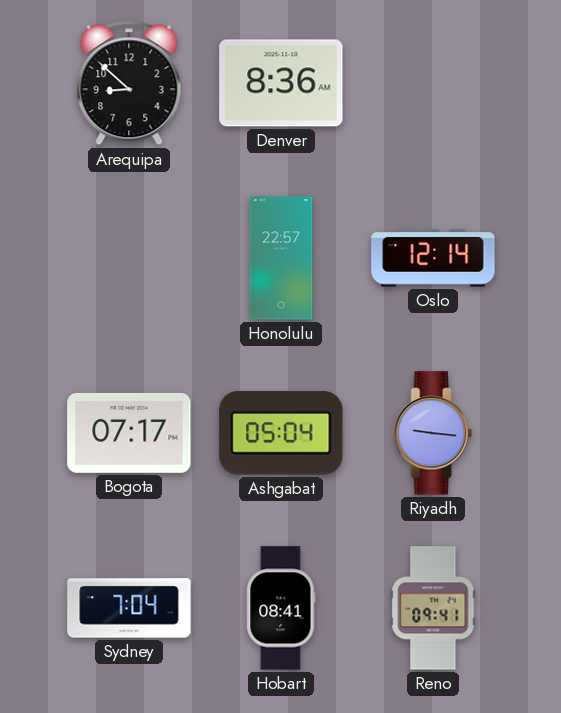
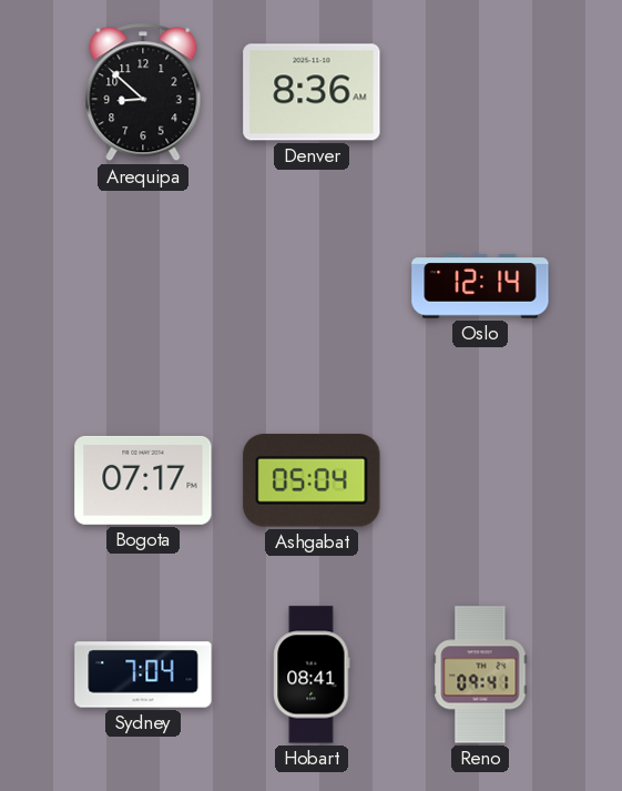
Honolulu: 22:57 -> none (281, 258)
Riyadh: 9:16 -> none (433, 433)
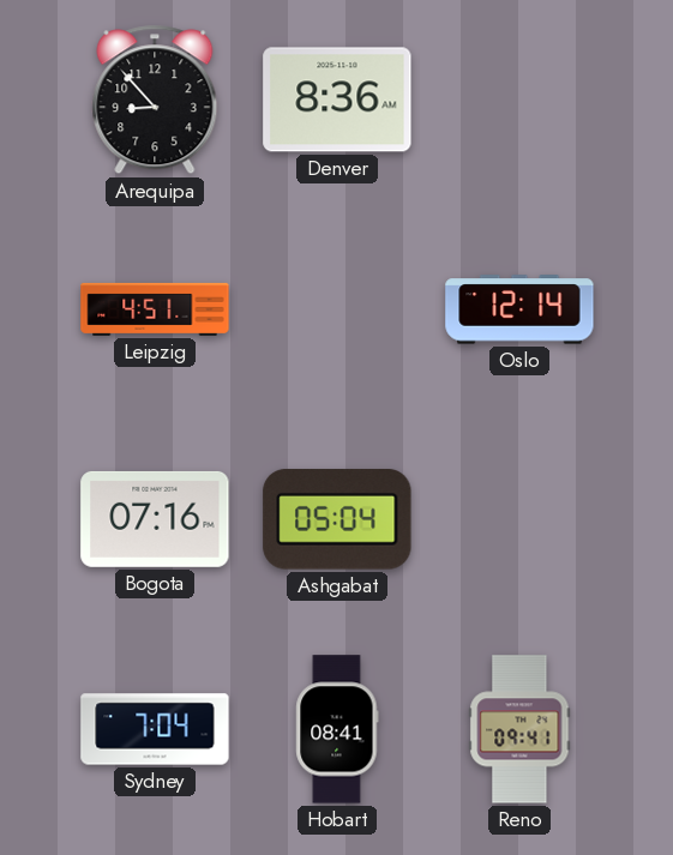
Arequipa: 8:52 -> 8:53 (155, 100)
Leipzig: none -> 4:51 (155, 309)
Bogota: 07:17 -> 07:16 (155, 519)
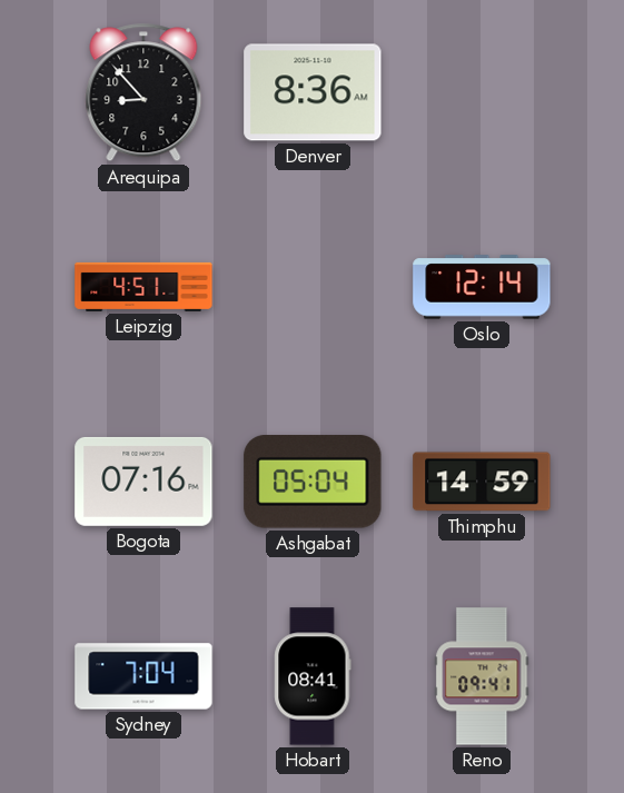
Thimphu: none -> 14:59 (482, 482)
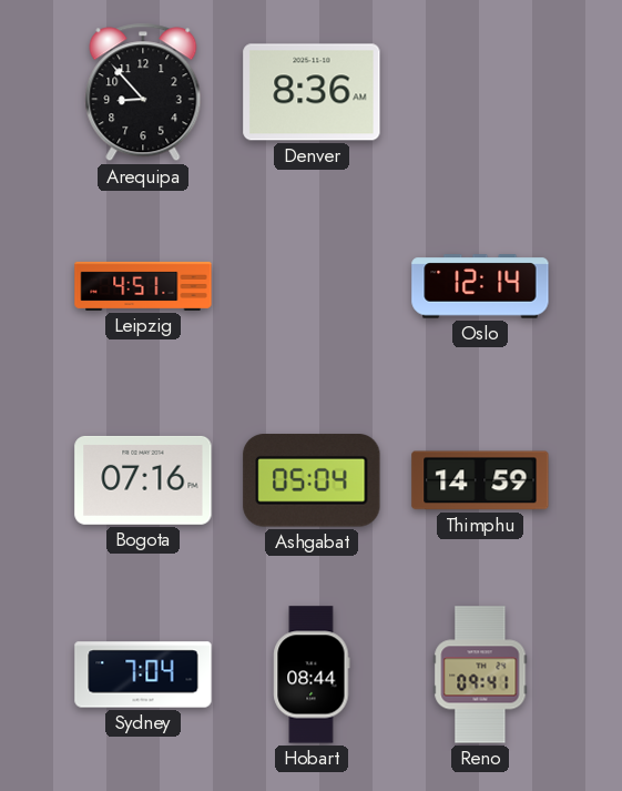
Hobart: 08:41 -> 08:44 (312, 675)
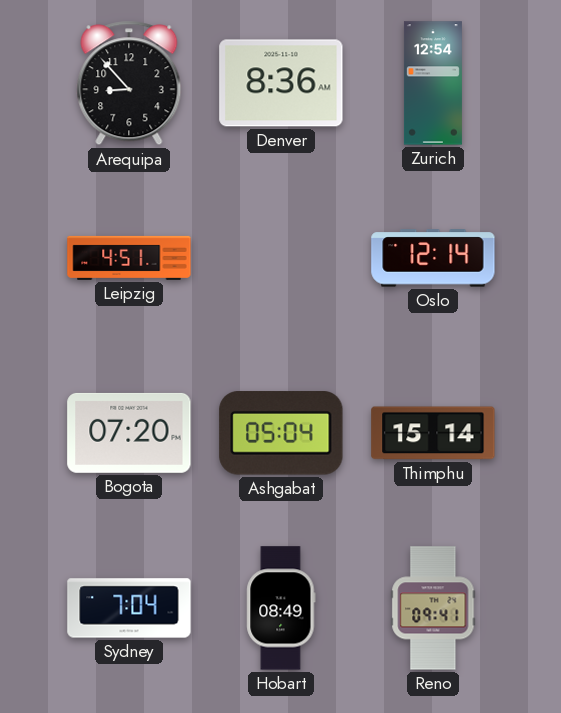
Zurich: none -> 12:54 (433, 83)
Bogota: 07:16 -> 07:20 (129, 433)
Thimphu: 14:59 -> 15:14 (433, 433)
Hobart: 08:44 -> 08:49 (281, 608)
